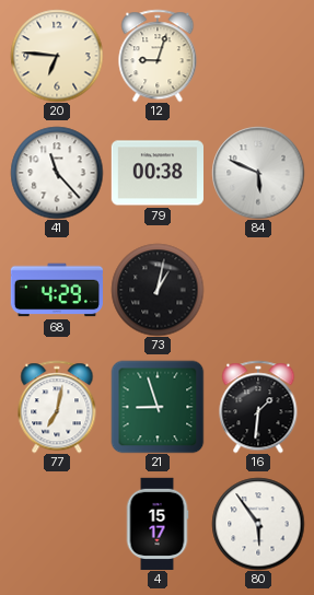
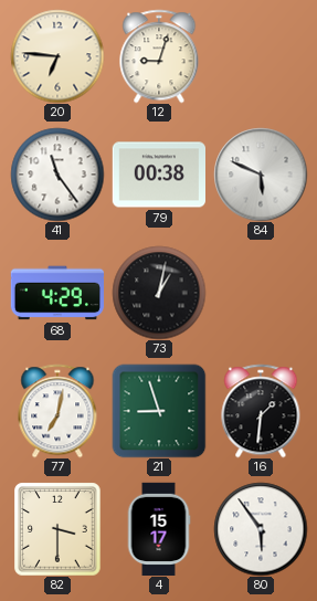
41: 11:23 -> 11:24 (57, 175)
82: none -> 3:30 (57, 529)
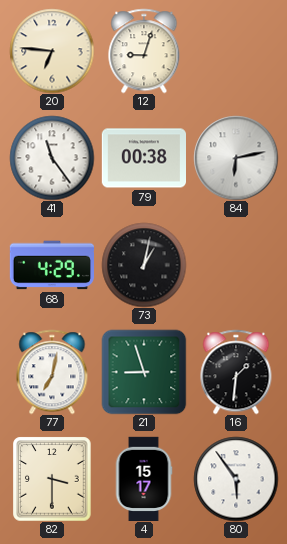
84: 5:49 -> 6:13 (236, 158)
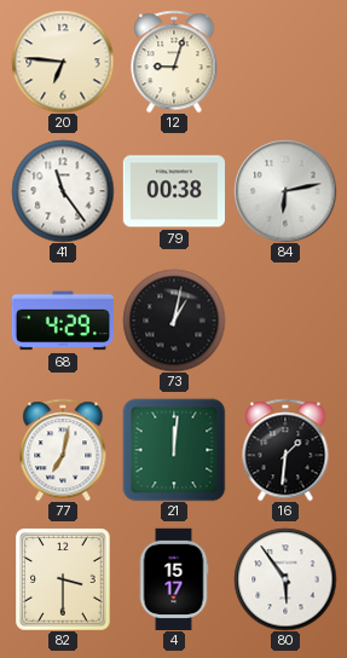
21: 8:57 -> 12:01 (174, 450)
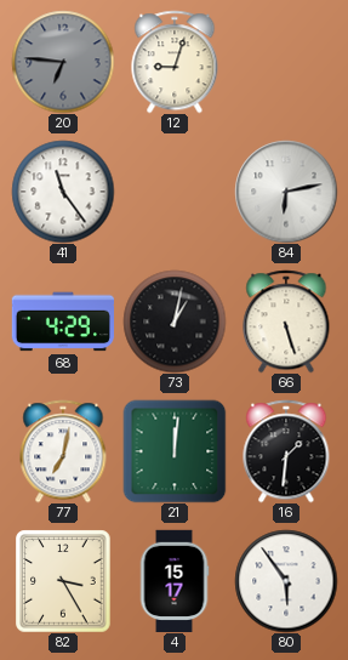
20 dial: cream -> grey (63, 62)
79: 00:38 -> none (173, 191)
66: none -> 5:27 (286, 322)
82: 3:30 -> 3:25 (63, 581)
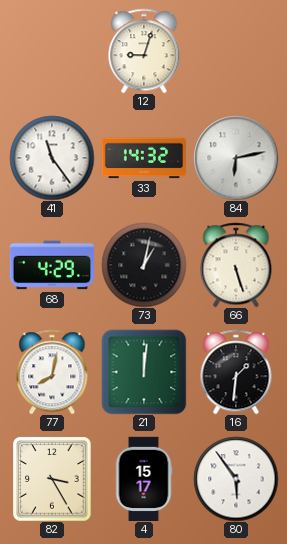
20: 6:46 -> none (63, 62)
33: none -> 14:32 (143, 158)
77: 7:02 -> 8:02 (52, 372)
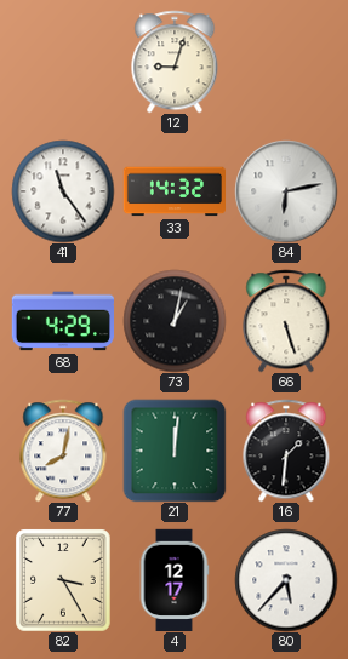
4: 15:17 -> 12:17 (175, 579)
80: 5:54 -> 5:37 (286, 580)
